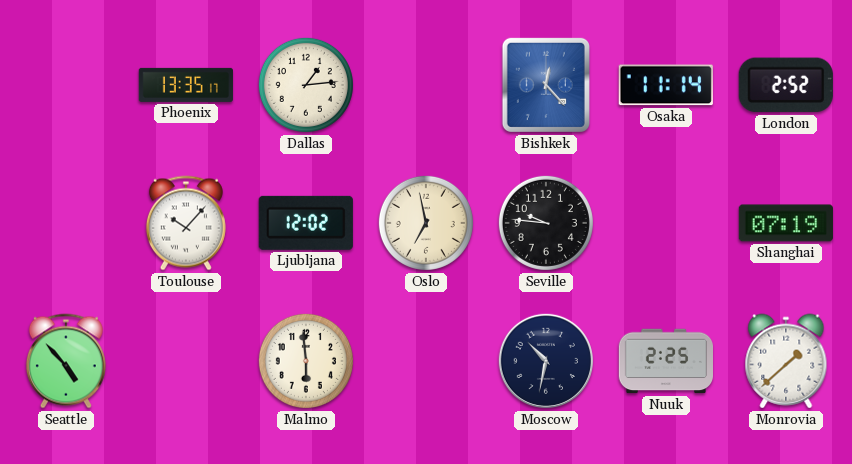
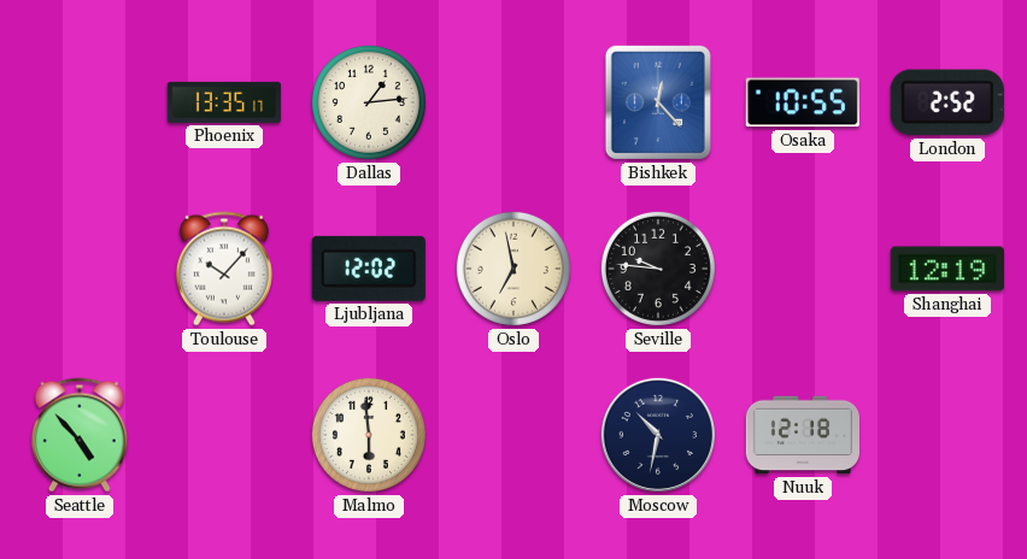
Osaka: 11:14 -> 10:55 (803, 102)
Shanghai: 07:19 -> 12:19 (946, 269)
Nuuk: 2:25 -> 12:18 (802, 435)
Monrovia: 1:38 -> none (786, 361)
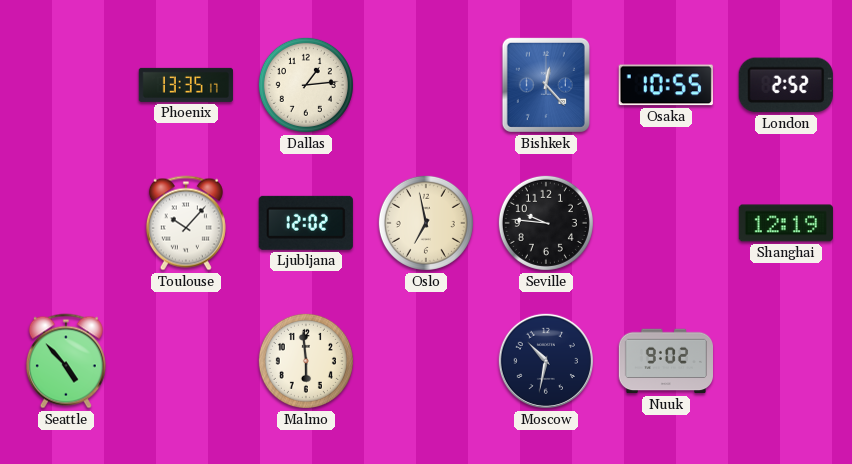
Nuuk: 12:18 -> 9:02 (665, 361)
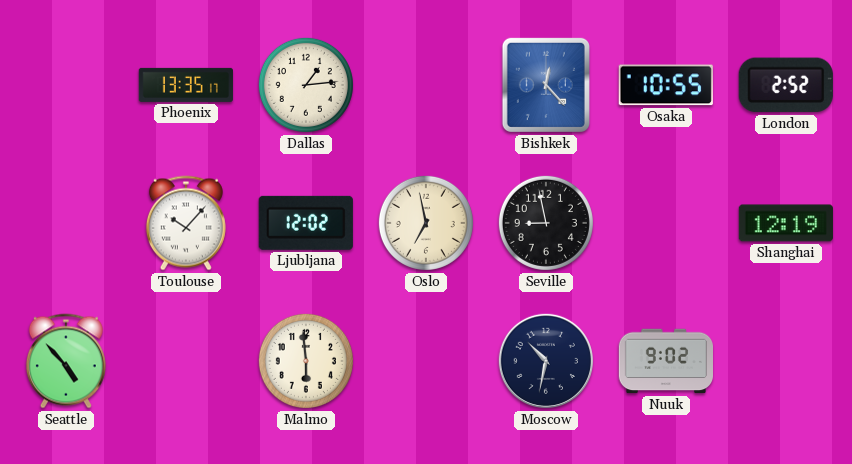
Seville: 9:46 -> 8:58 (546, 223)
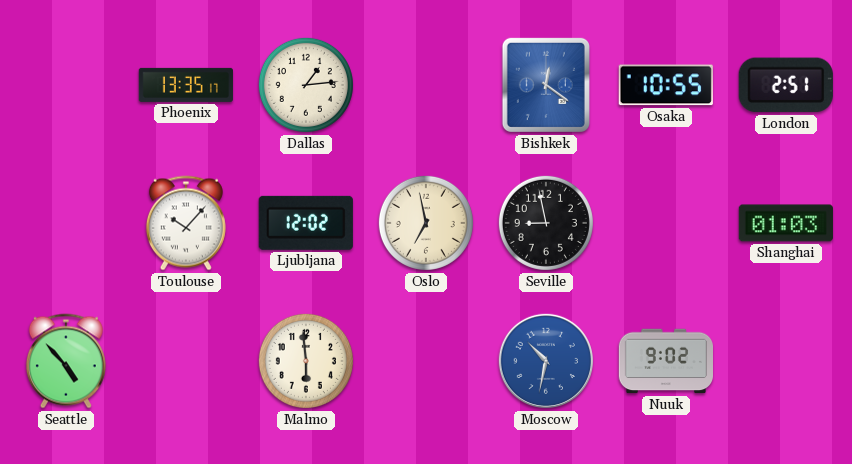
Bishkek: 12:23 -> 12:21 (546, 85)
London: 2:52 -> 2:51 (786, 85)
Shanghai: 12:19 -> 01:03 (785, 223)
Moscow dial: navy -> blue (546, 361)
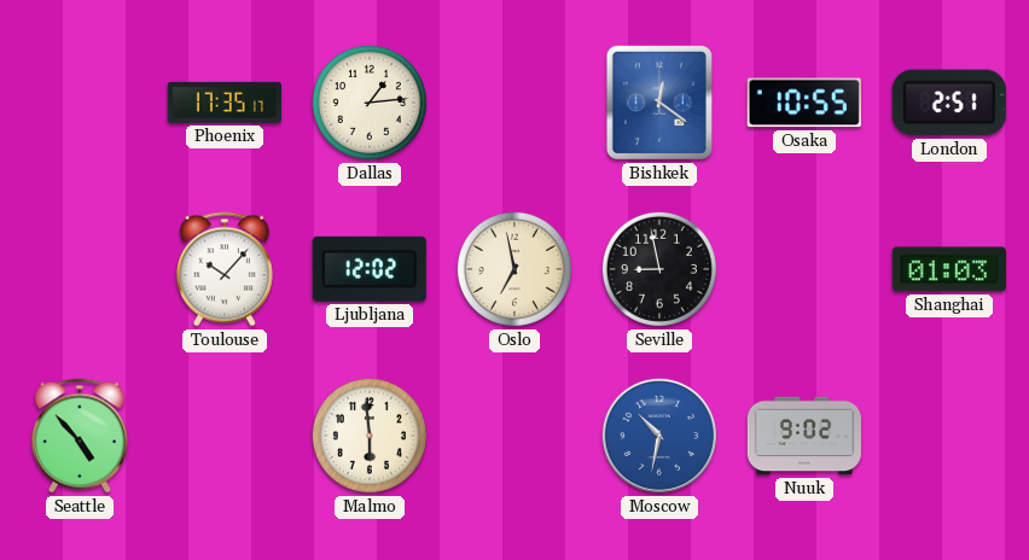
Phoenix: 13:35 -> 17:35 (225, 103)
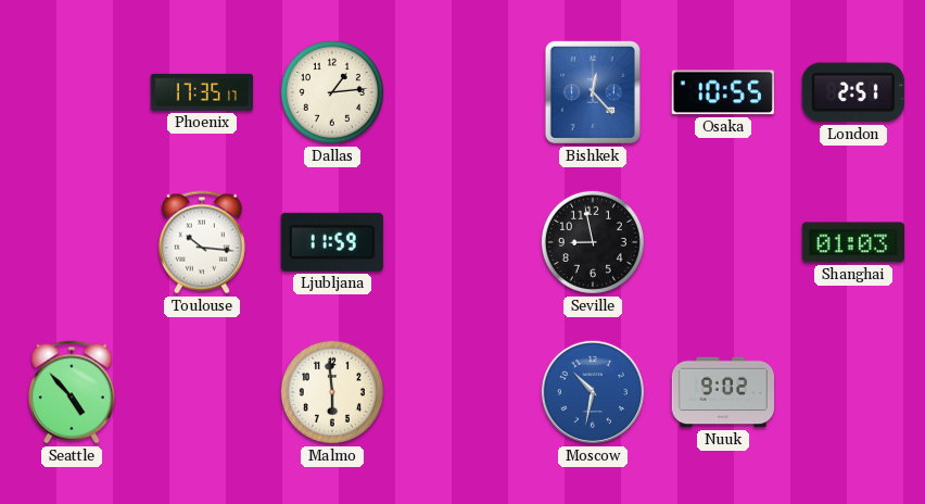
Bishkek: 12:21 -> 12:23 (593, 92)
Toulouse: 10:07 -> 10:16 (202, 242)
Ljubljana: 12:02 -> 11:59 (332, 242)
Oslo: 6:58 -> none (514, 269)
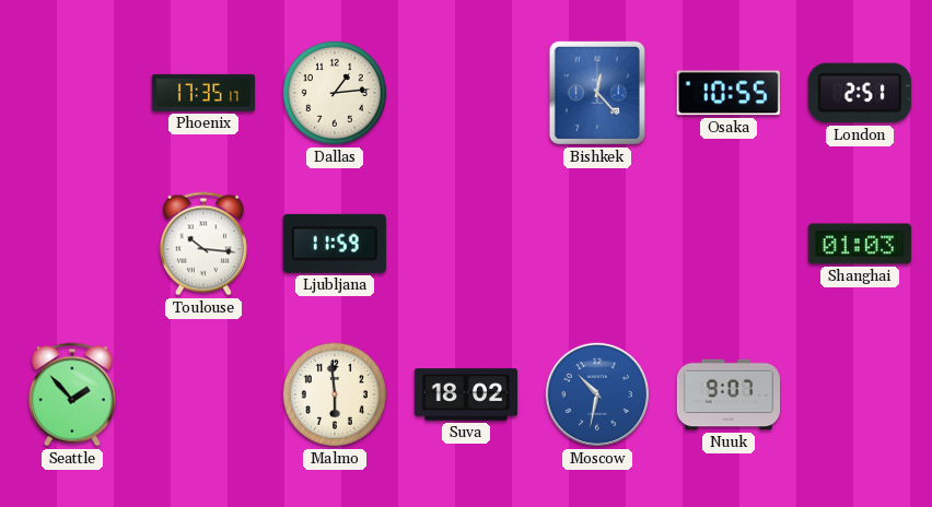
Seville: 8:58 -> none (593, 242)
Seattle: 4:53 -> 1:53 (72, 394)
Suva: none -> 18:02 (465, 394)
Nuuk: 9:02 -> 9:07 (727, 394)
